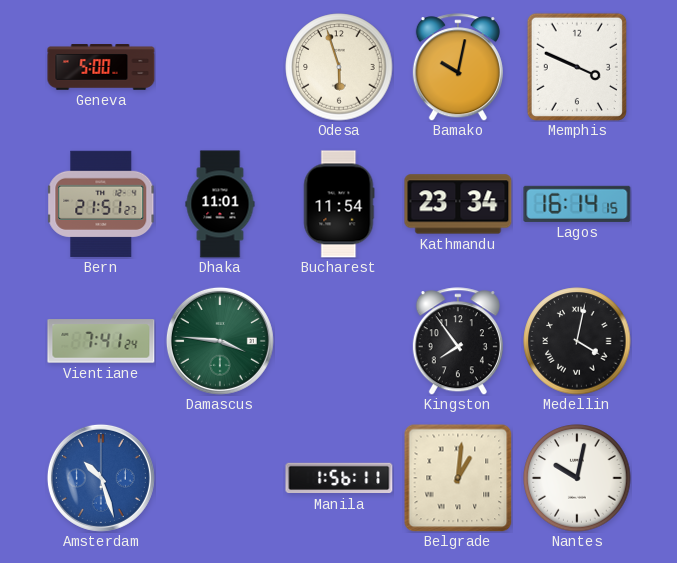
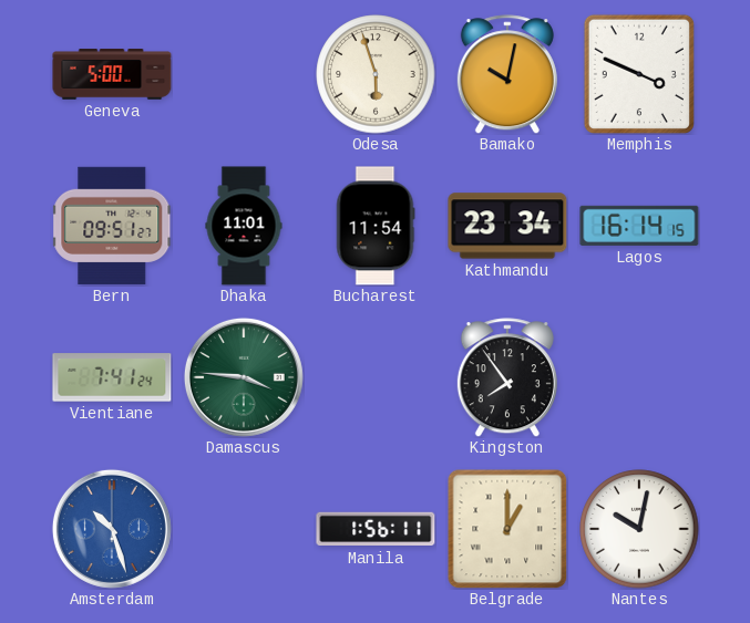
Bern: 21:51 -> 09:51 (112, 226)
Medellin: 4:02 -> none (577, 341)
Belgrade: 1:01 -> 1:00 (507, 529)
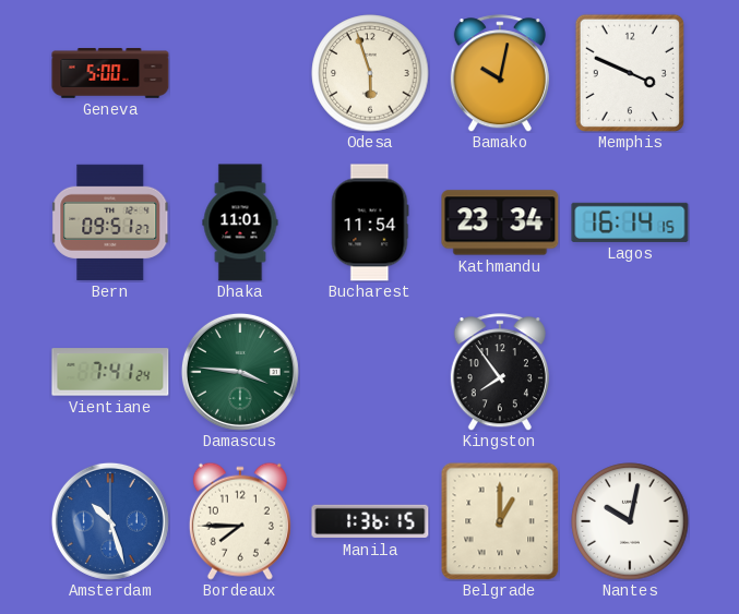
Bordeaux: none -> 7:45 (240, 521)
Manila: 1:56 -> 1:36 (370, 521)
